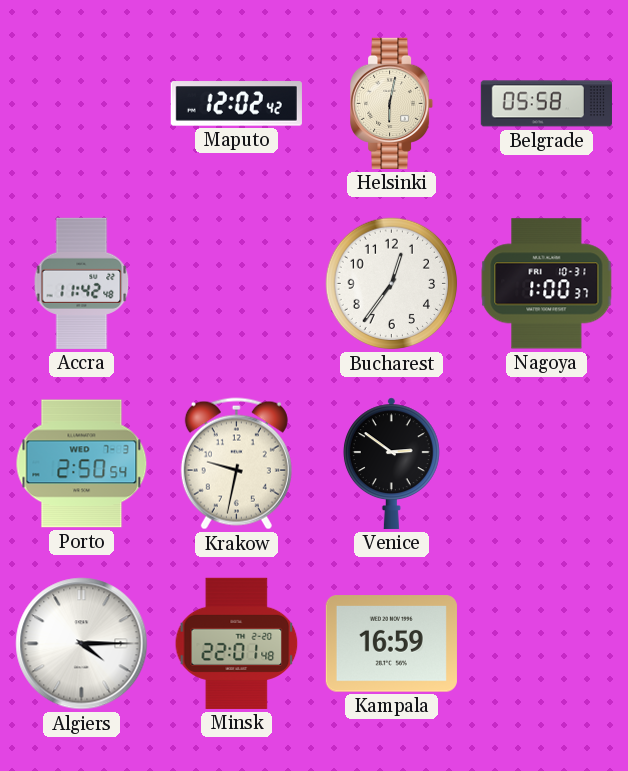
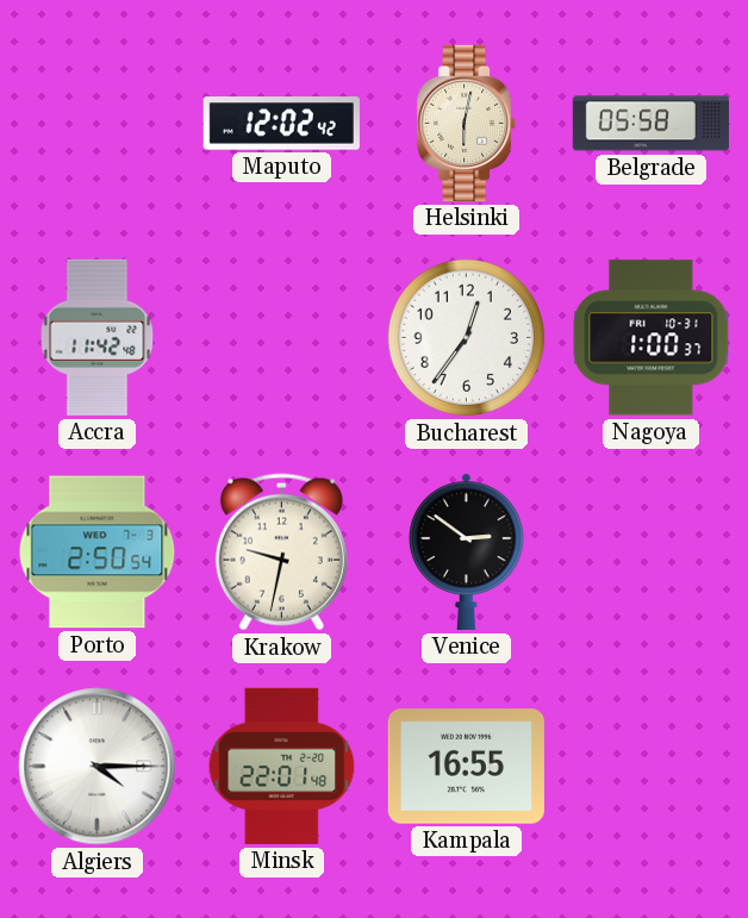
Kampala: 16:59 -> 16:55 (466, 767)
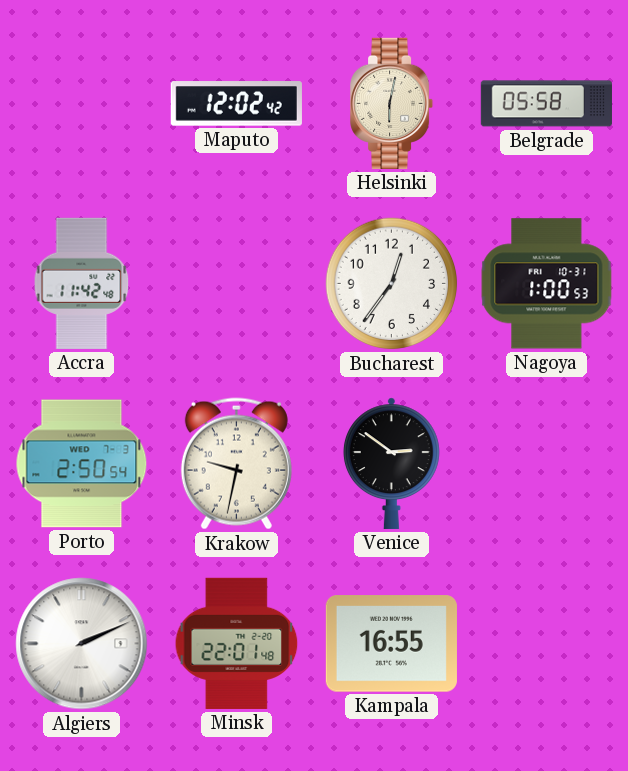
Nagoya: 1:00:37 -> 1:00:53 (547, 284)
Algiers: 4:15 -> 2:11 (82, 644)
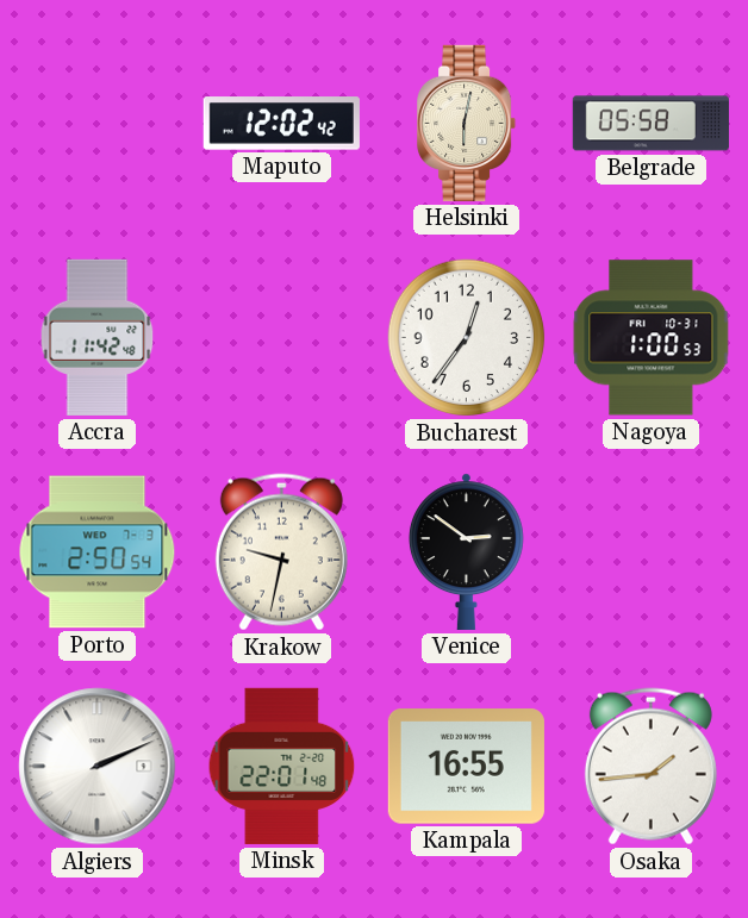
Osaka: none -> 1:44 (650, 767)
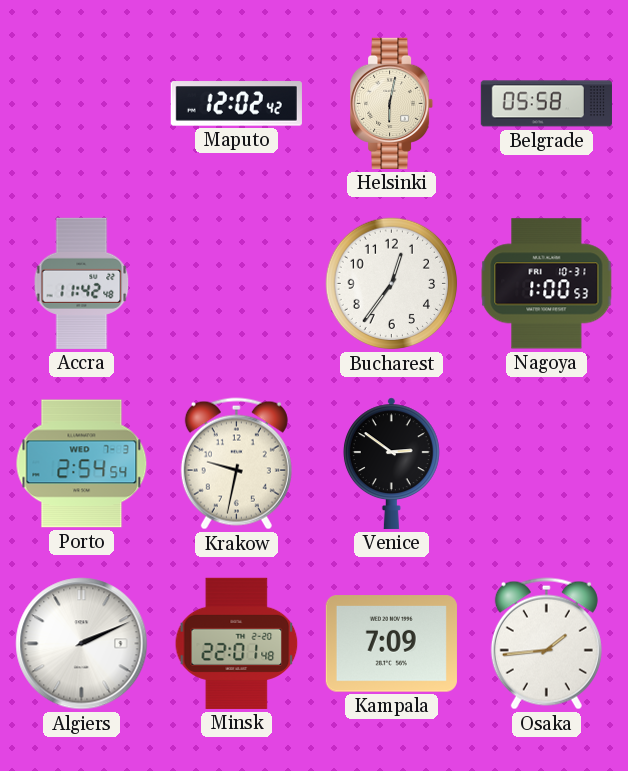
Porto: 2:50 -> 2:54 (82, 464)
Kampala: 16:55 -> 7:09 (391, 644)
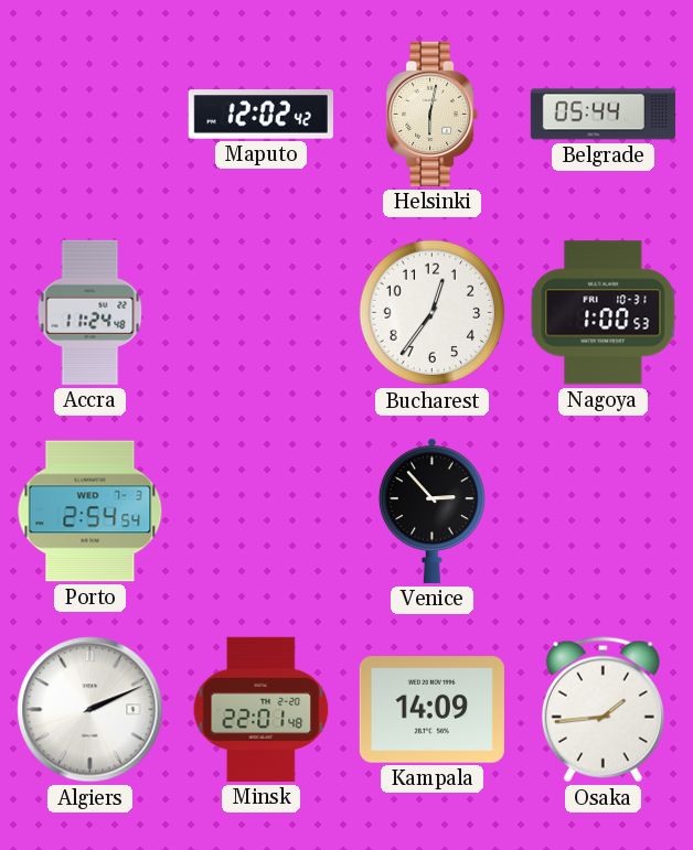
Belgrade: 05:58 -> 05:44 (603, 115)
Accra: 11:42 -> 11:24 (90, 312)
Krakow: 9:32 -> none (236, 464)
Venice: 2:51 -> 2:53 (431, 510)
Kampala: 7:09 -> 14:09 (431, 710)
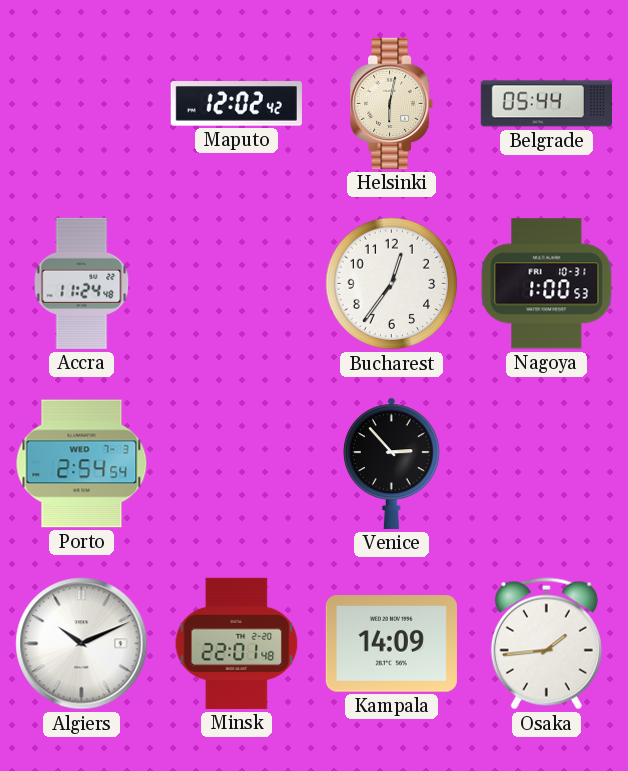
Algiers: 2:11 -> 10:11 (82, 644)
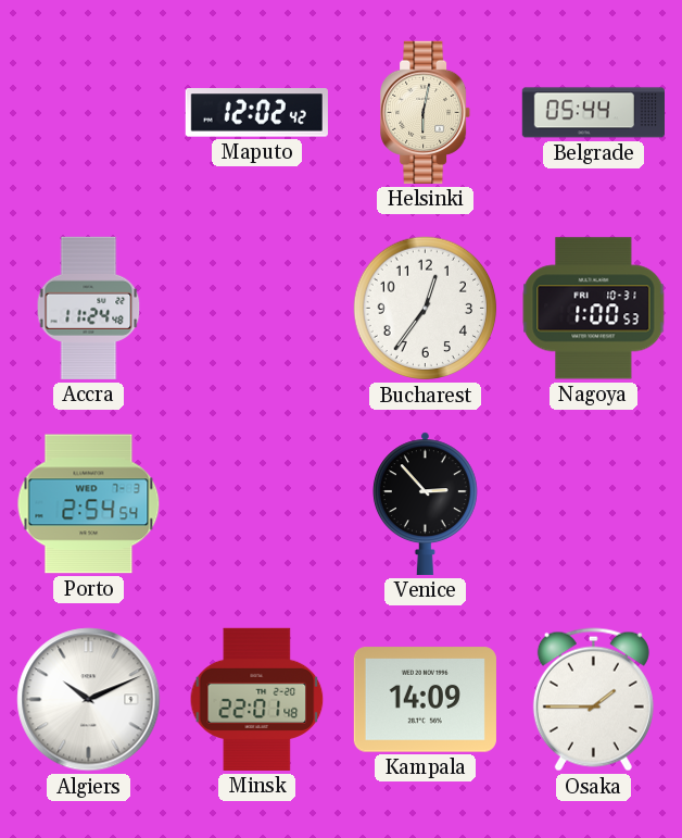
Osaka: 1:44 -> 1:45 (593, 700)
